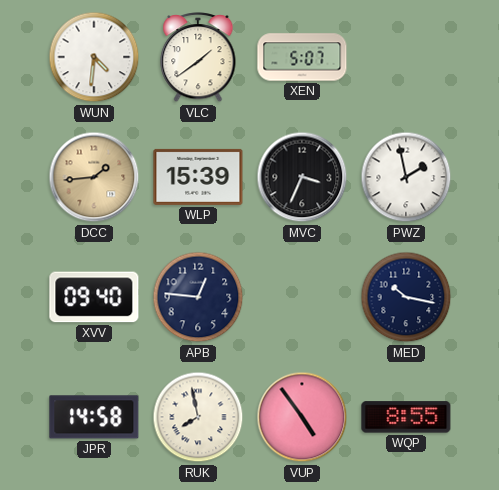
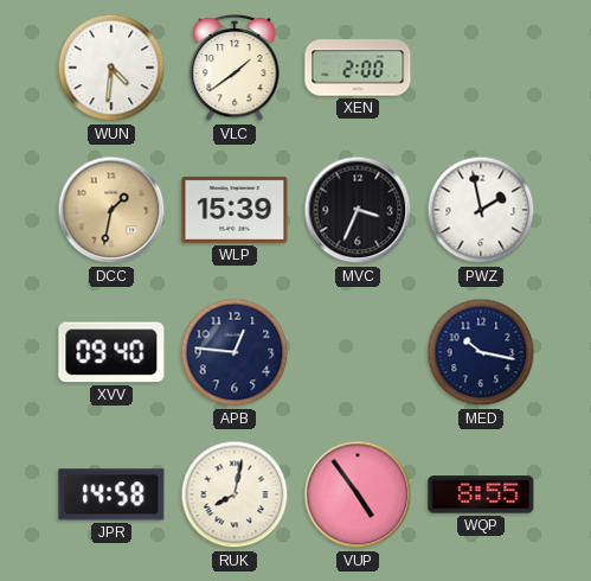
XEN: 5:07 -> 2:00 (358, 68)
DCC: 1:44 -> 1:32 (111, 210)
RUK: 7:58 -> 8:02 (235, 494)
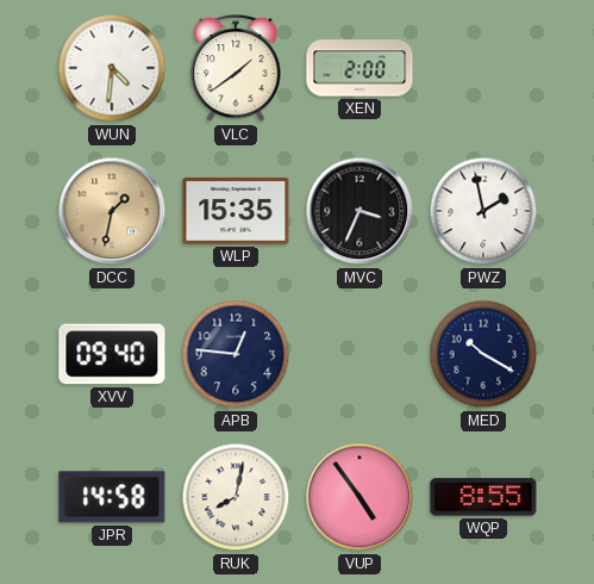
WLP: 15:39 -> 15:35 (236, 211)
MED: 10:17 -> 10:20 (483, 354)
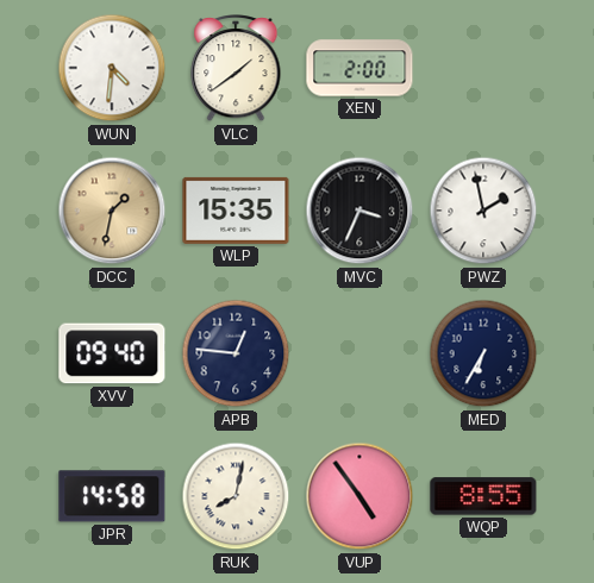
MED: 10:20 -> 6:35 (483, 353)
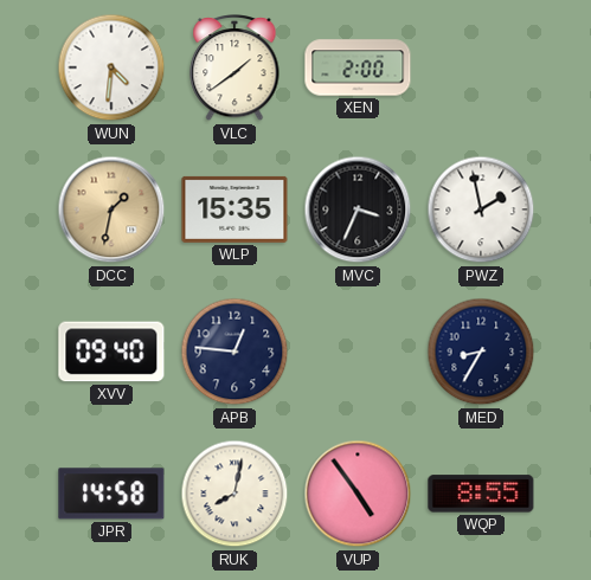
MED: 6:35 -> 8:35 (481, 352)
